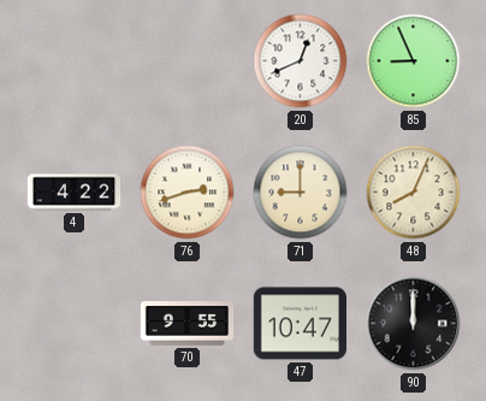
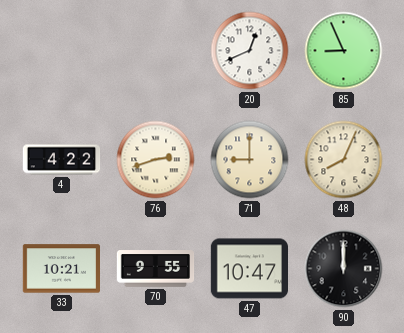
33: none -> 10:21 (61, 269)
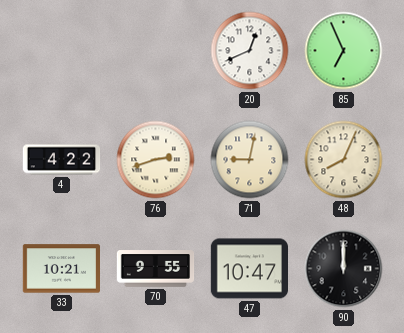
85: 8:56 -> 6:56 (344, 51)
71: 9:00 -> 9:02 (250, 160)
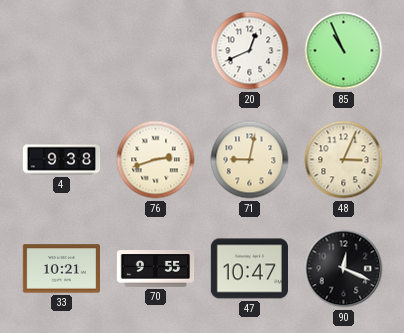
85: 6:56 -> 10:56 (344, 51)
4: 4:22 -> 9:38 (62, 160)
48: 8:04 -> 3:04 (344, 160)
90: 12:00 -> 12:19 (344, 269)
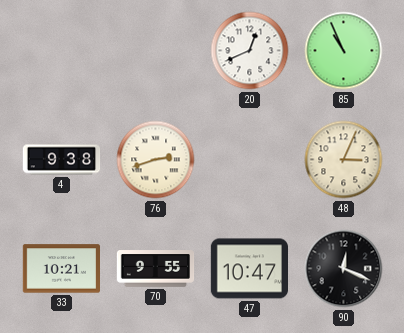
71: 9:02 -> none (250, 160)
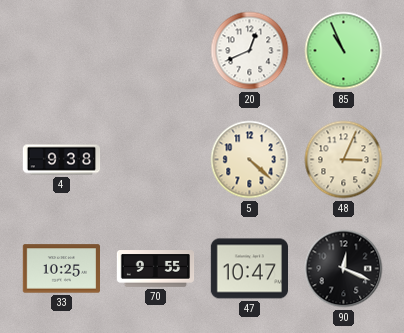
76: 2:42 -> none (156, 160)
5: none -> 4:22 (250, 160)
33: 10:21 -> 10:25 (61, 269)
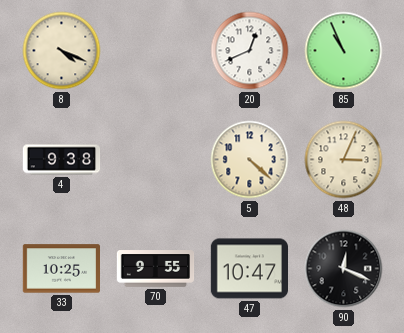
8: none -> 4:19 (62, 51)
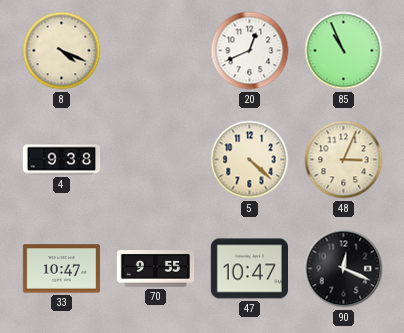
33: 10:25 -> 10:47 (61, 269)
